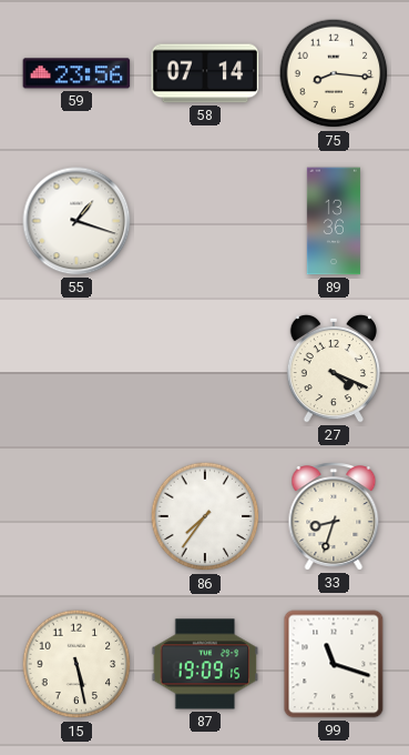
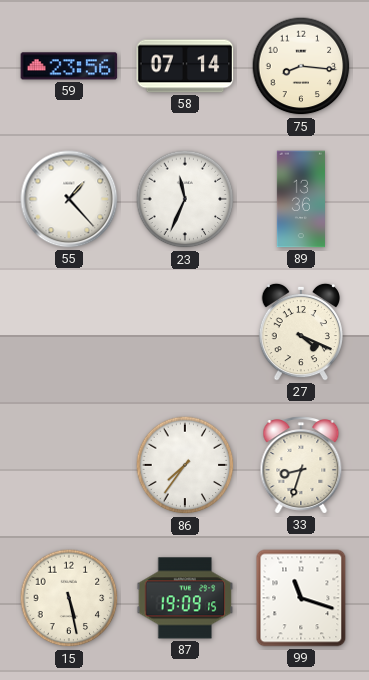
55: 1:18 -> 1:23 (69, 199)
23: none -> 11:34 (185, 199)
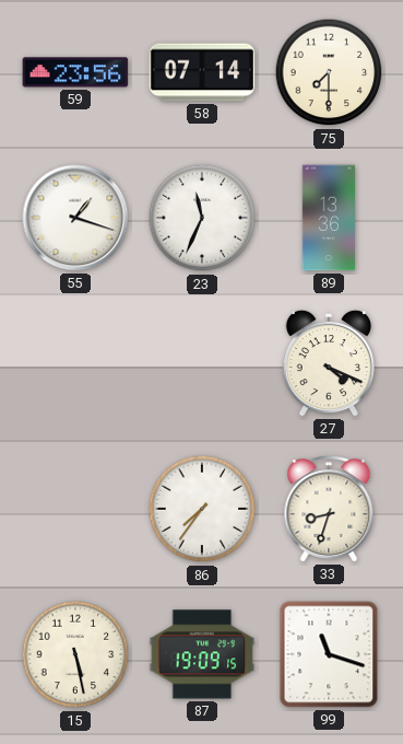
75: 8:16 -> 7:30 (329, 72)
55: 1:23 -> 1:18 (75, 218)
